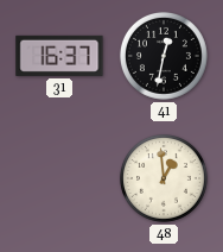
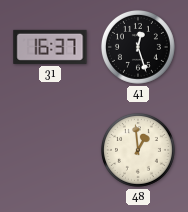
41: 12:32 -> 12:27 (138, 47)
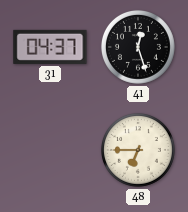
31: 16:37 -> 04:37 (50, 47)
48: 12:59 -> 6:45 (138, 150)
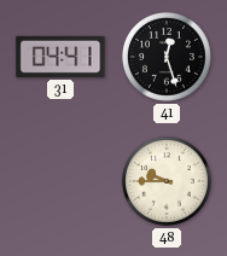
31: 04:37 -> 04:41 (60, 57)
48: 6:45 -> 9:45 (167, 181)
